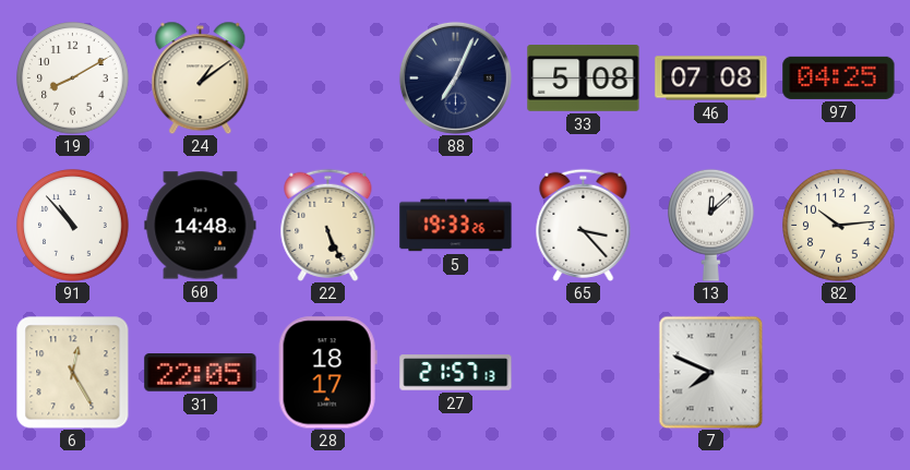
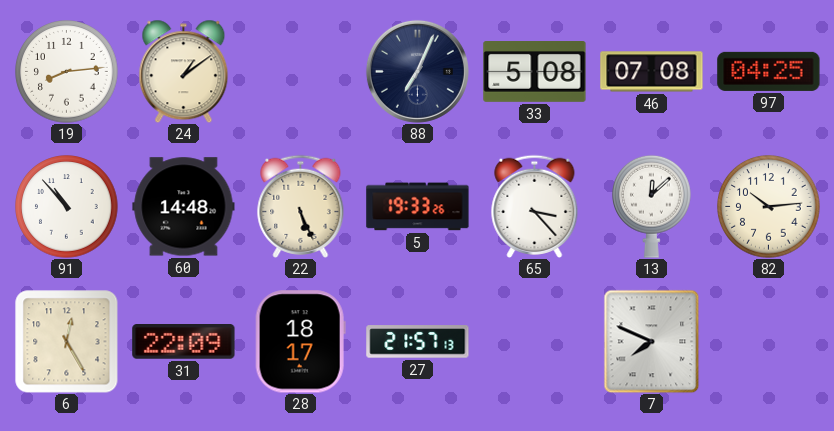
19: 8:10 -> 8:14 (67, 72)
31: 22:05 -> 22:09 (184, 342)
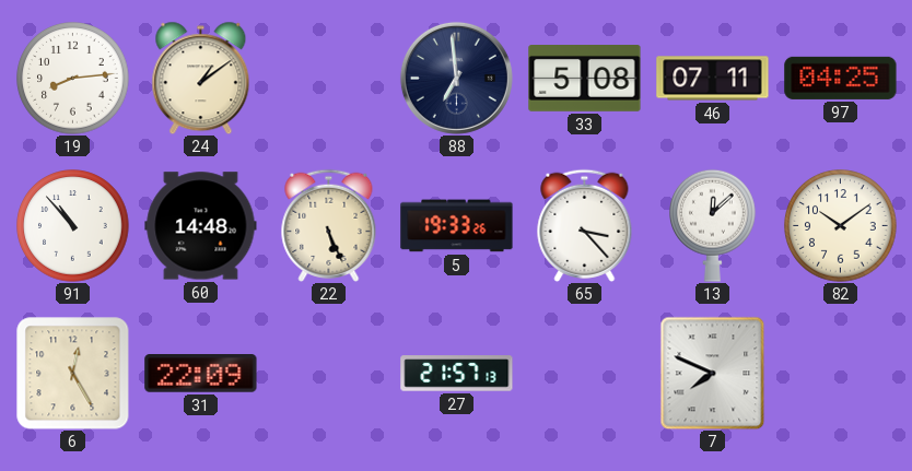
88: 7:04 -> 6:59 (456, 78)
46: 07:08 -> 07:11 (713, 79)
82: 10:14 -> 10:09 (841, 226)
28: 18:17 -> none (300, 342)
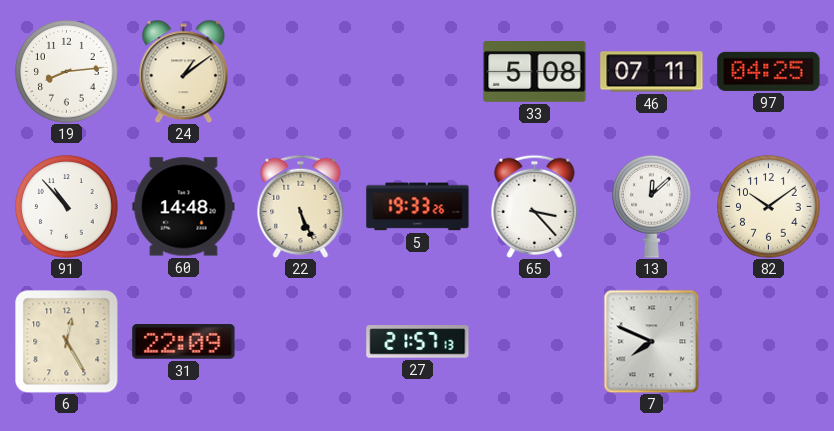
88: 6:59 -> none (456, 78)
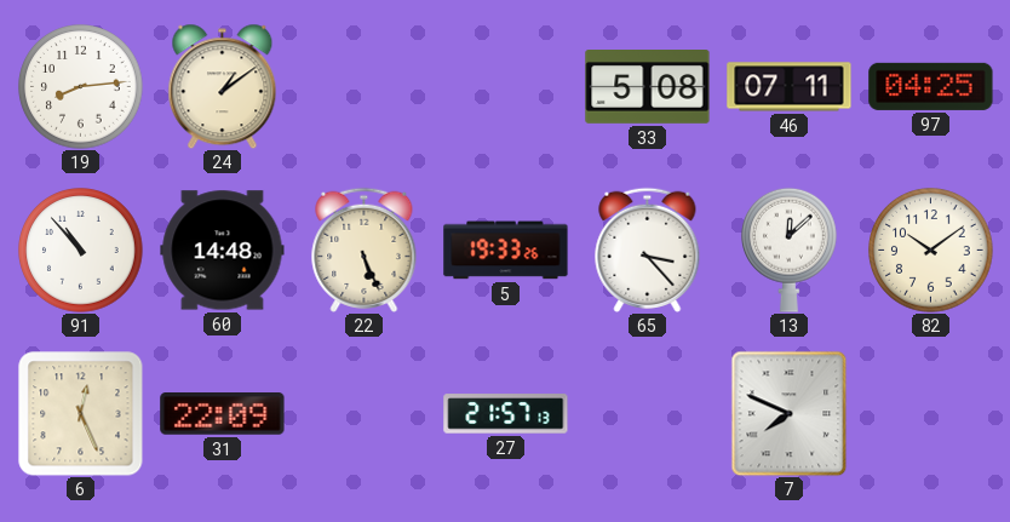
6: 12:25 -> 12:26 (80, 413)
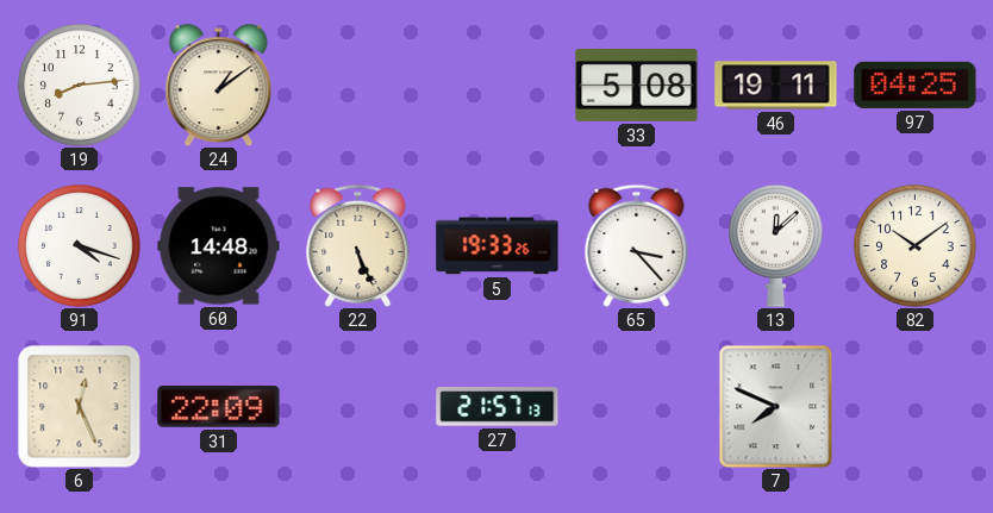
46: 07:11 -> 19:11 (776, 86)
91: 10:53 -> 4:18 (80, 246)
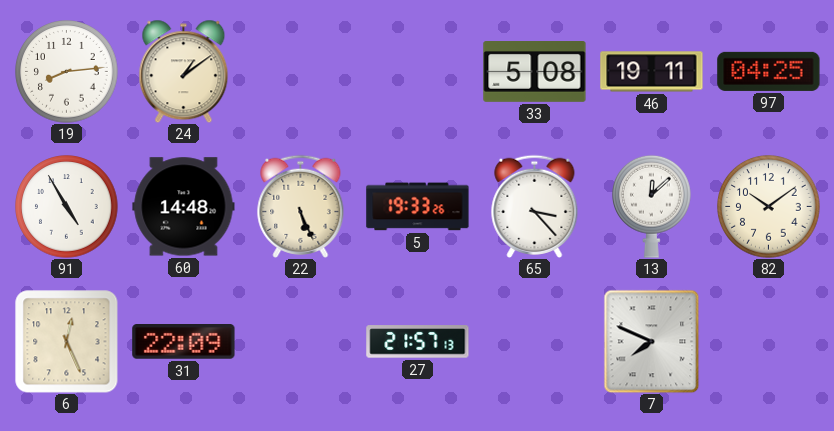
91: 4:18 -> 4:55 (67, 207)
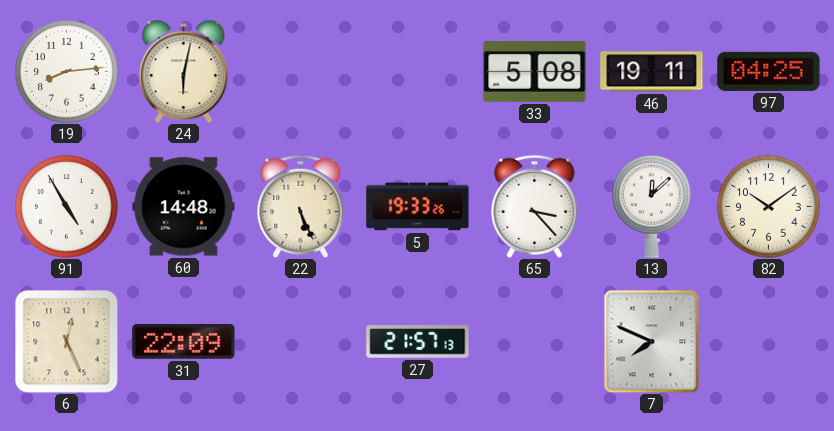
24: 1:09 -> 6:02 (184, 71)
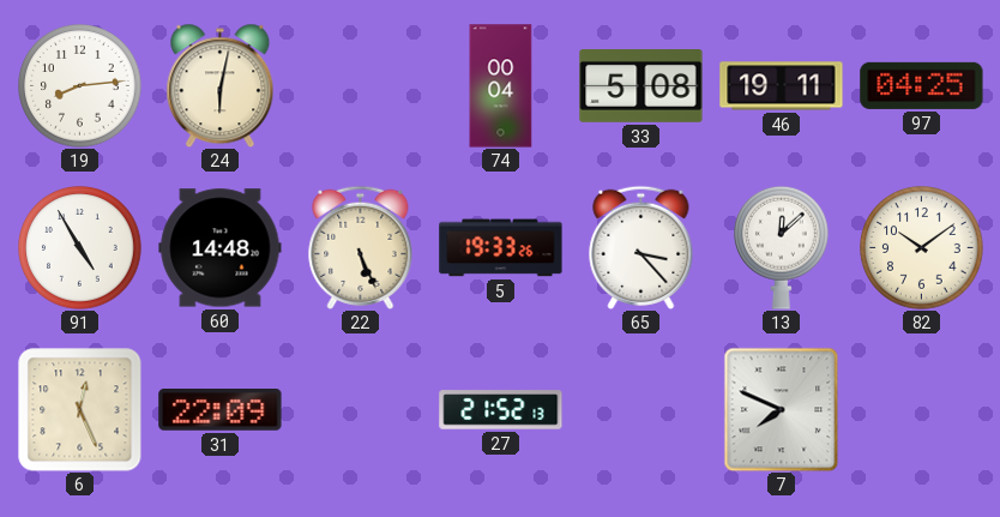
74: none -> 00:04 (501, 86)
27: 21:57 -> 21:52 (501, 410)
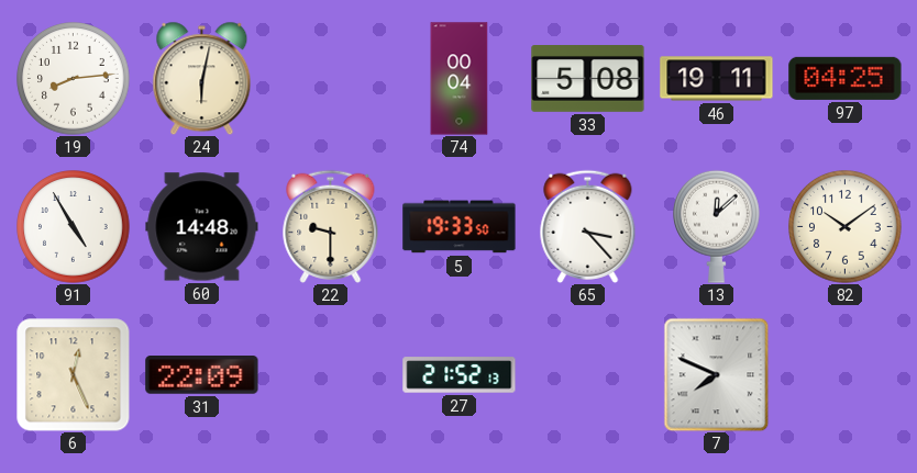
22: 5:26 -> 9:30 (331, 226)
5: 19:33:26 -> 19:33:50 (460, 227)
